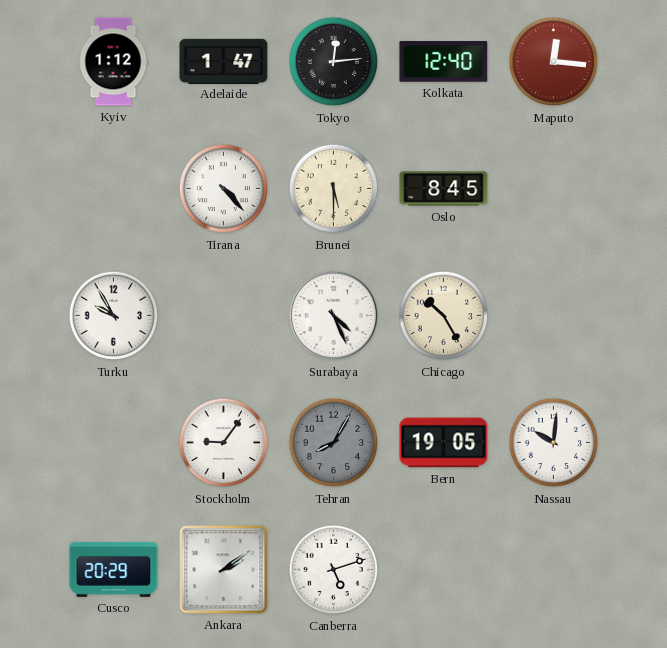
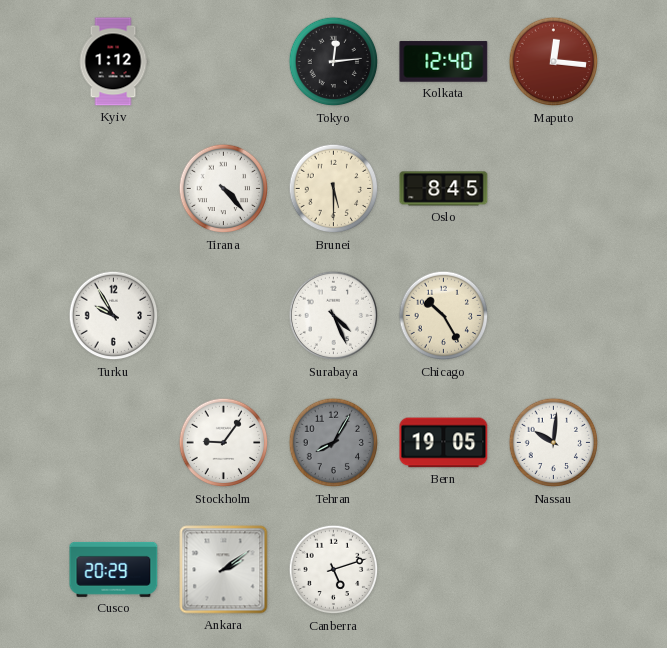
Adelaide: 1:47 -> none (224, 61)
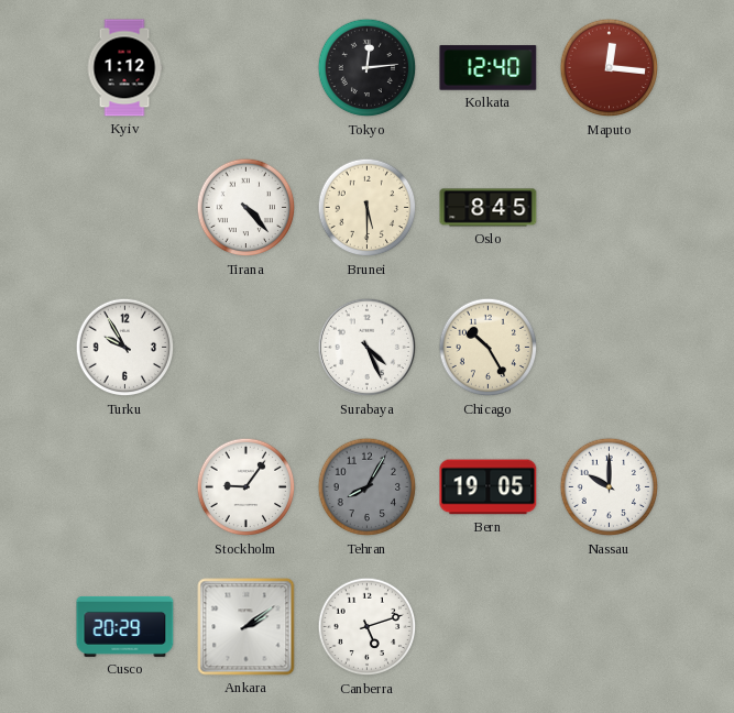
Nassau: 10:01 -> 10:00 (610, 487)
